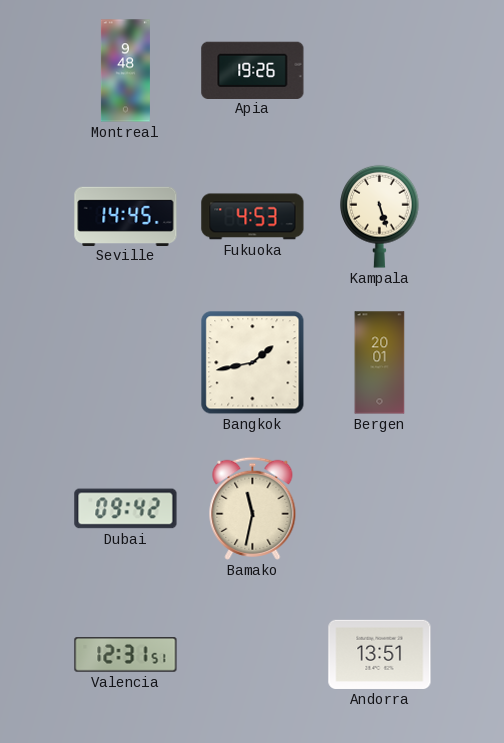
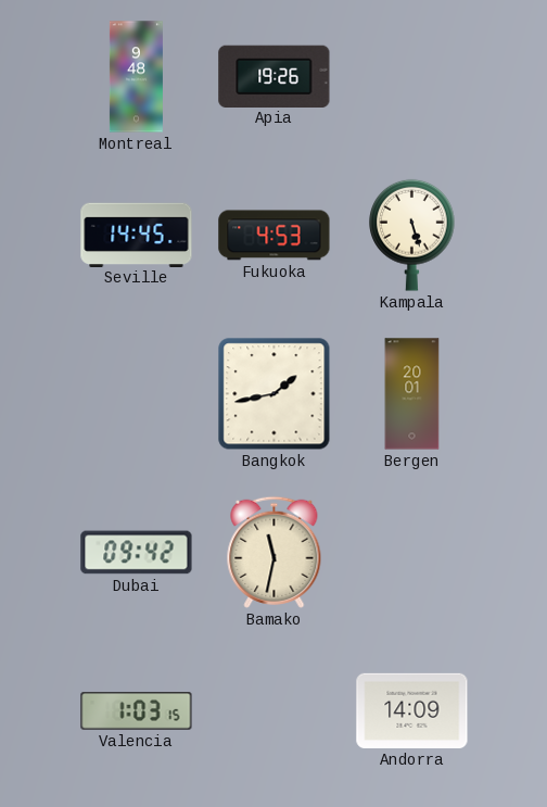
Valencia: 12:31 -> 1:03 (137, 711)
Andorra: 13:51 -> 14:09 (412, 710)
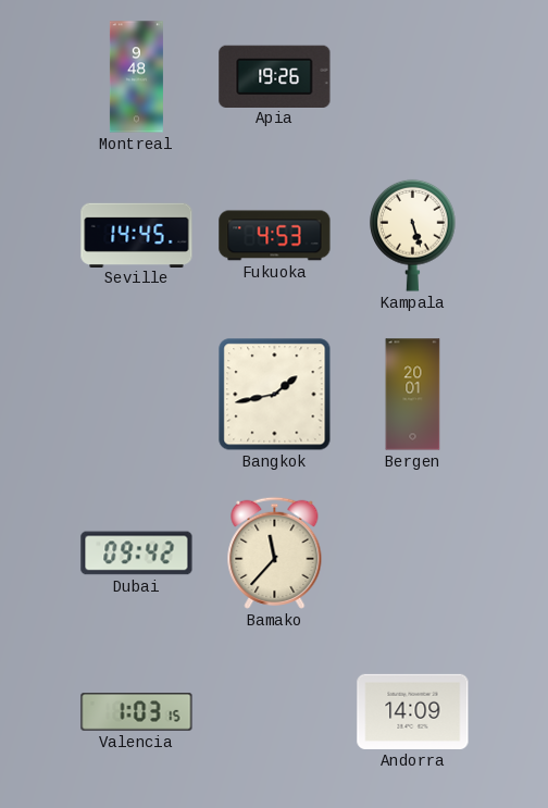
Bamako: 11:32 -> 11:37 (275, 552)
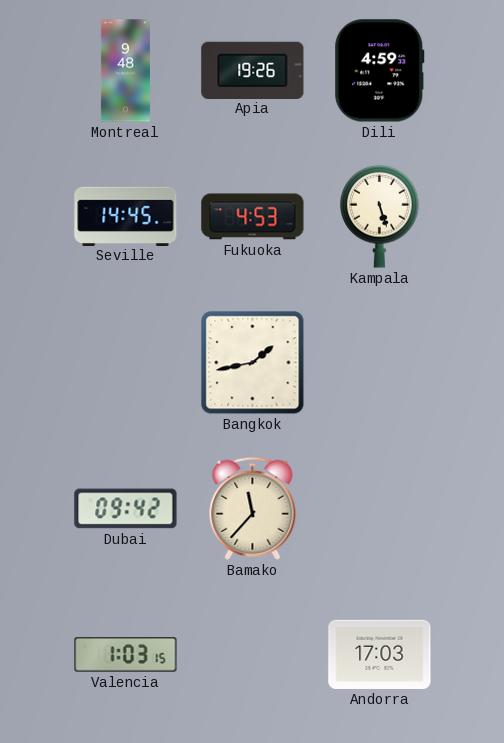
Dili: none -> 4:59 (380, 71)
Bergen: 20:01 -> none (413, 395)
Andorra: 14:09 -> 17:03 (380, 654)
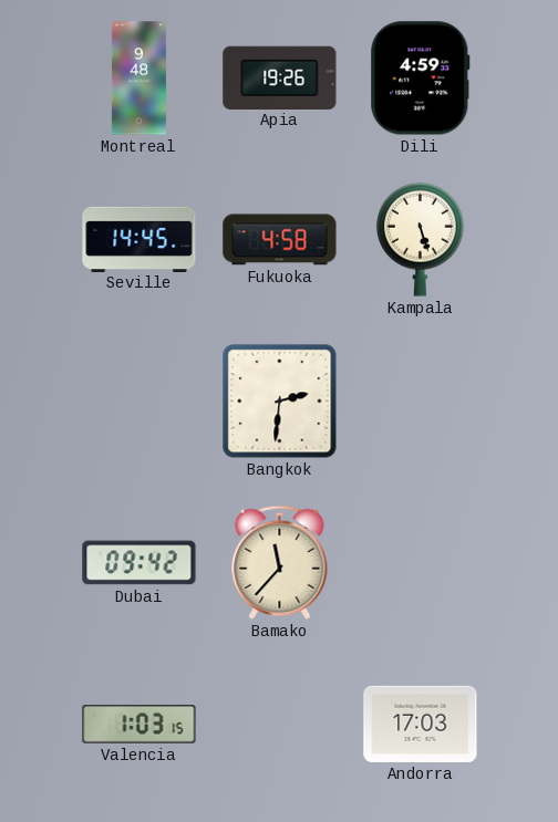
Fukuoka: 4:53 -> 4:58 (280, 240)
Bangkok: 1:43 -> 2:31 (280, 402)
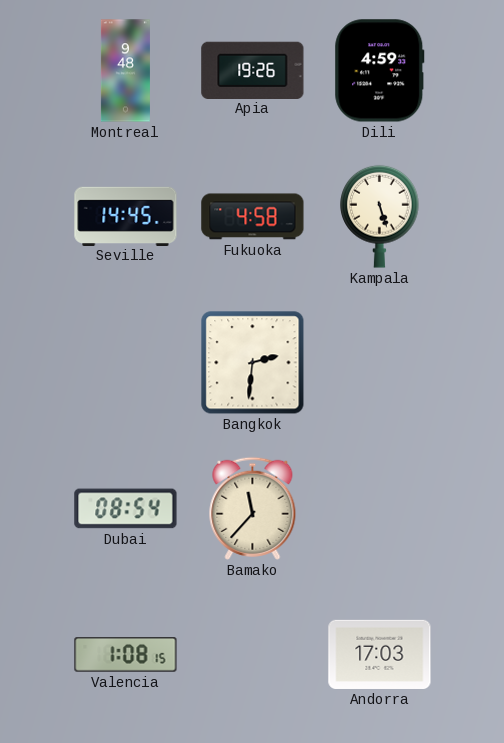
Dubai: 09:42 -> 08:54 (126, 509)
Valencia: 1:03 -> 1:08 (126, 655)
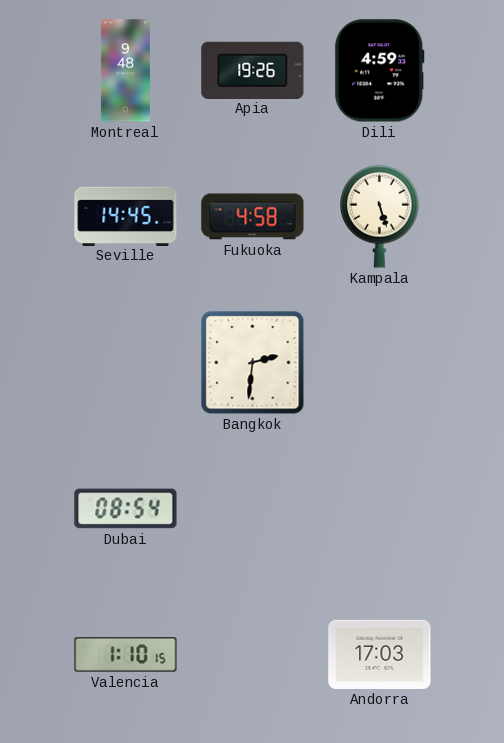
Bamako: 11:37 -> none (253, 508)
Valencia: 1:08 -> 1:10 (126, 655)
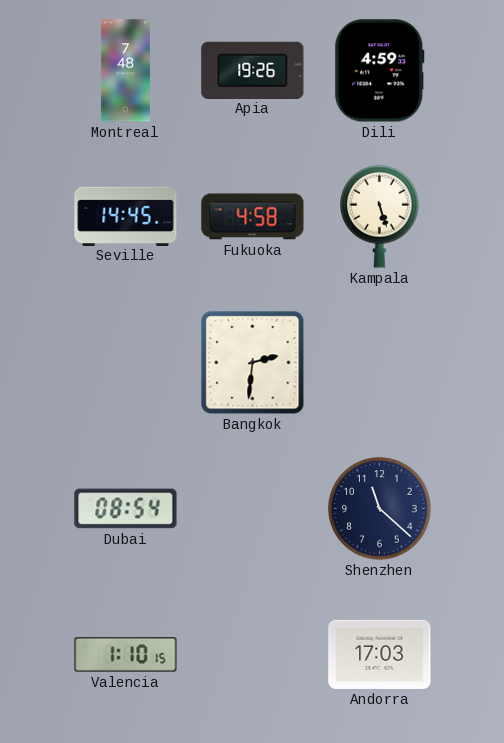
Montreal: 9:48 -> 7:48 (125, 71)
Shenzhen: none -> 11:22 (380, 509)
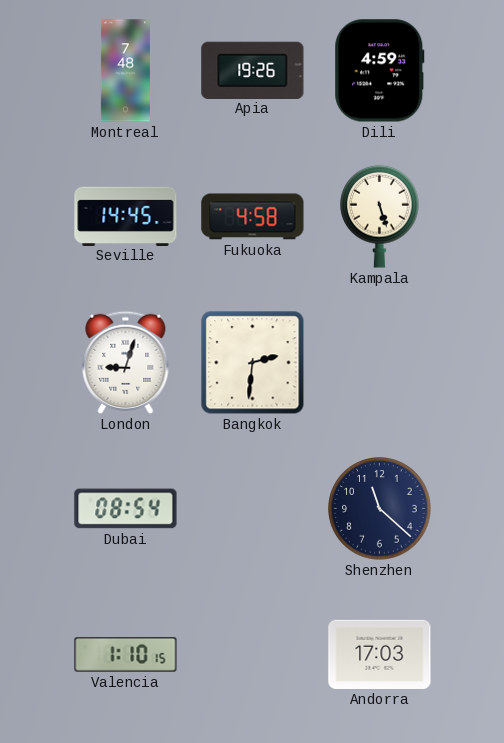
London: none -> 9:03 (126, 362)
